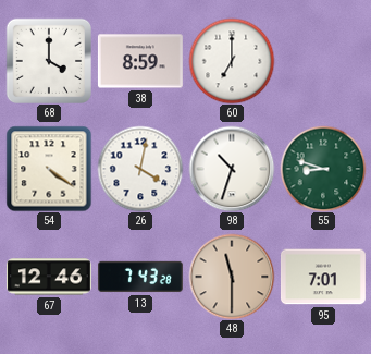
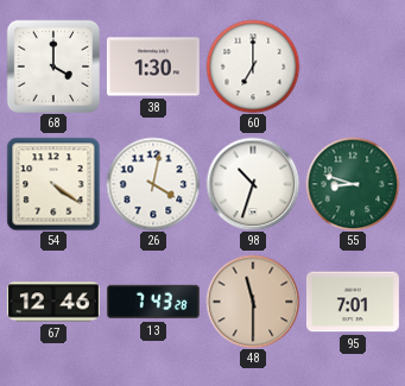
38: 8:59 -> 1:30 (153, 67)
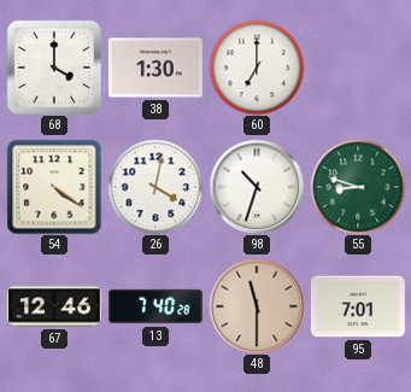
13: 7:43 -> 7:40 (155, 306)
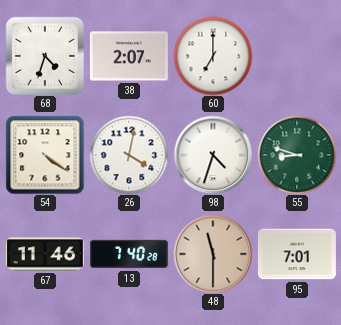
68: 4:00 -> 4:33 (44, 55)
38: 1:30 -> 2:07 (129, 56)
98: 10:33 -> 4:33 (213, 155)
67: 12:46 -> 11:46 (45, 254)
